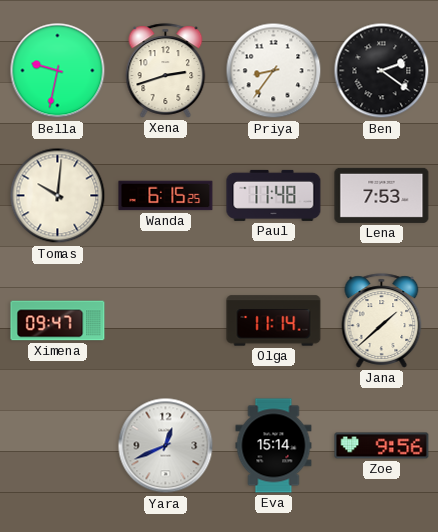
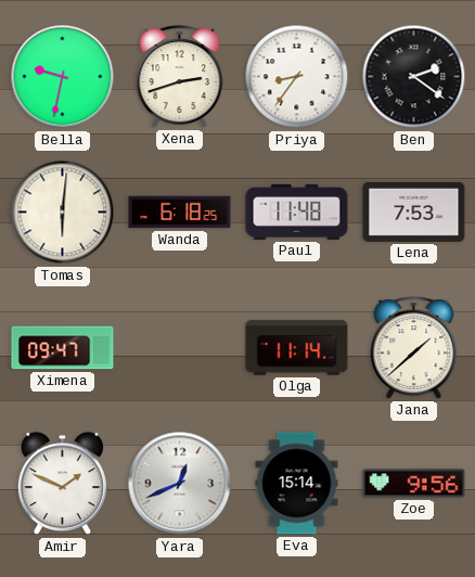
Tomas: 10:01 -> 6:01 (63, 213)
Wanda: 6:15 -> 6:18 (180, 213)
Amir: none -> 1:49 (62, 484)
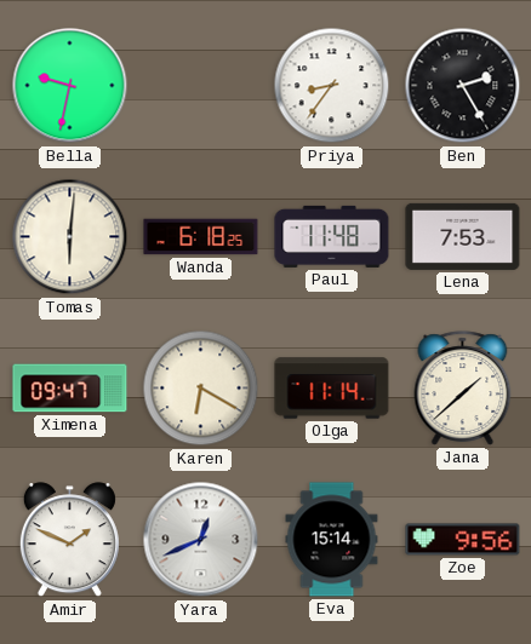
Xena: 2:42 -> none (180, 77)
Ben: 2:21 -> 2:25 (463, 86)
Karen: none -> 6:20 (201, 389)
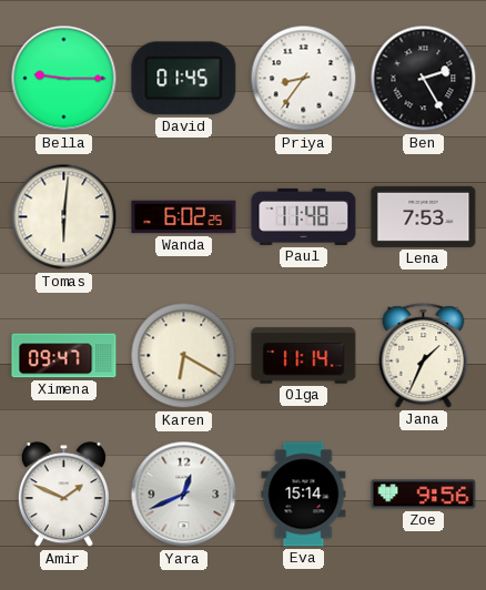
Bella: 9:32 -> 9:15 (64, 79)
David: none -> 01:45 (184, 79)
Wanda: 6:18 -> 6:02 (184, 217)
Jana: 1:38 -> 1:34 (424, 356)
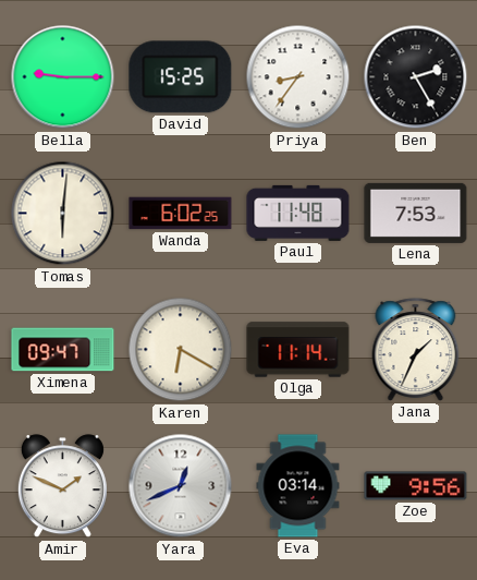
David: 01:45 -> 15:25 (181, 77)
Eva: 15:14 -> 03:14 (298, 486)
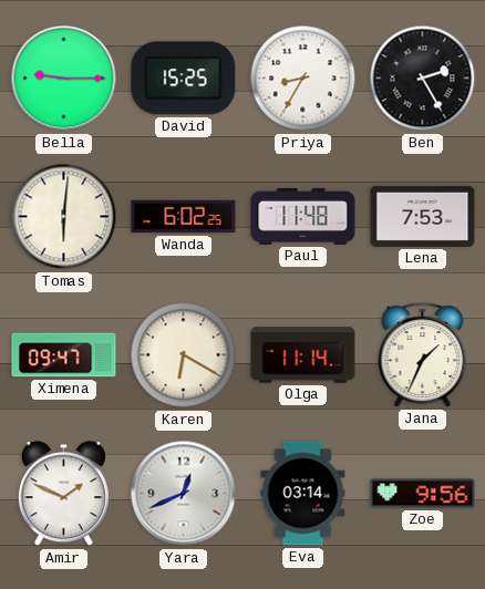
Priya: 8:36 -> 8:35 (303, 79)
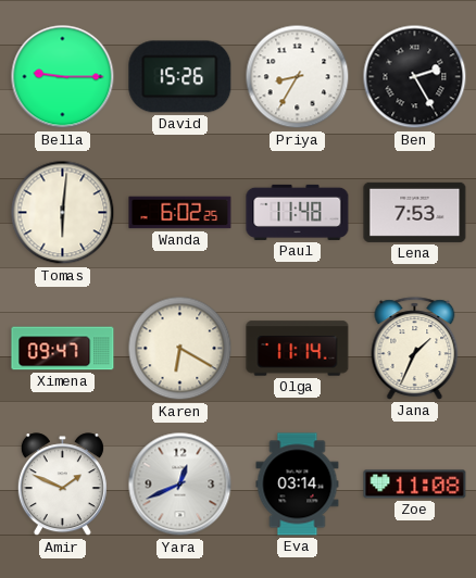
David: 15:25 -> 15:26 (180, 77)
Zoe: 9:56 -> 11:08 (415, 485)
